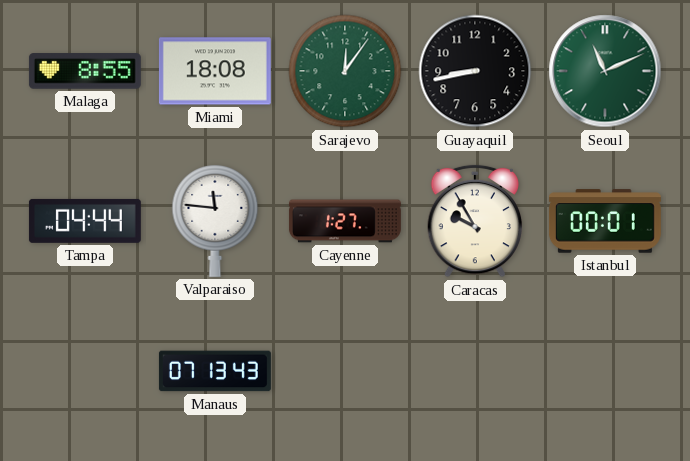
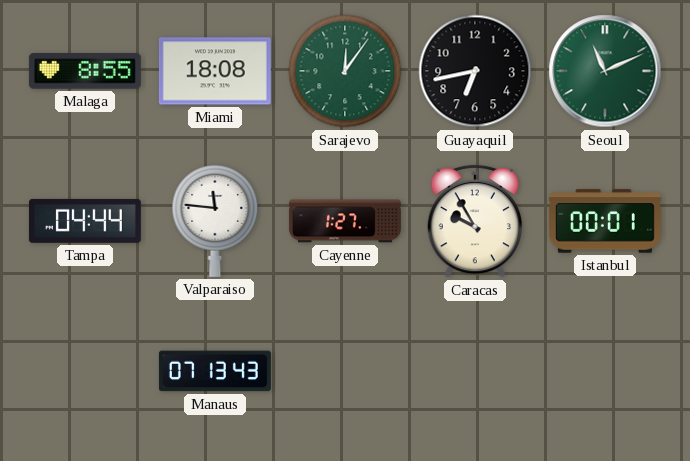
Guayaquil: 8:43 -> 6:43 (475, 71)
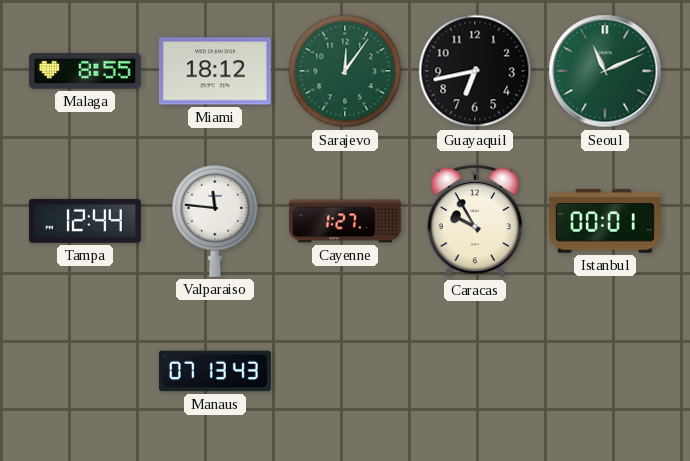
Miami: 18:08 -> 18:12 (215, 71)
Tampa: 04:44 -> 12:44 (85, 221)
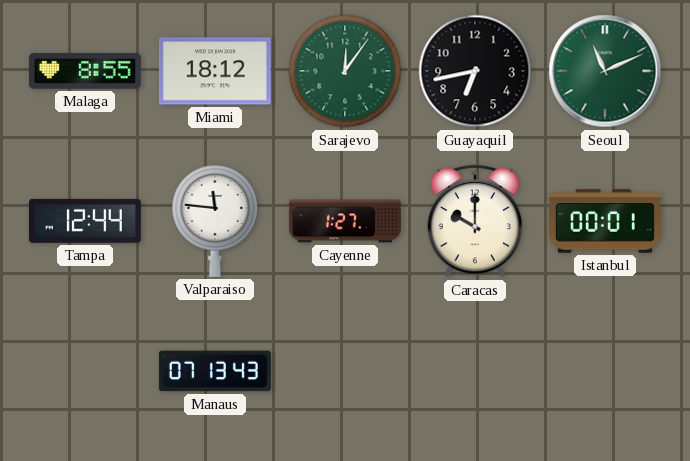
Caracas: 9:55 -> 10:00 (475, 221)
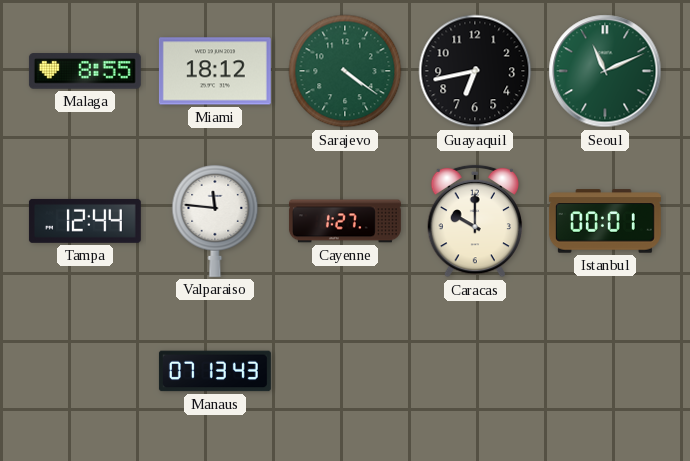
Sarajevo: 12:06 -> 4:21 (345, 71)
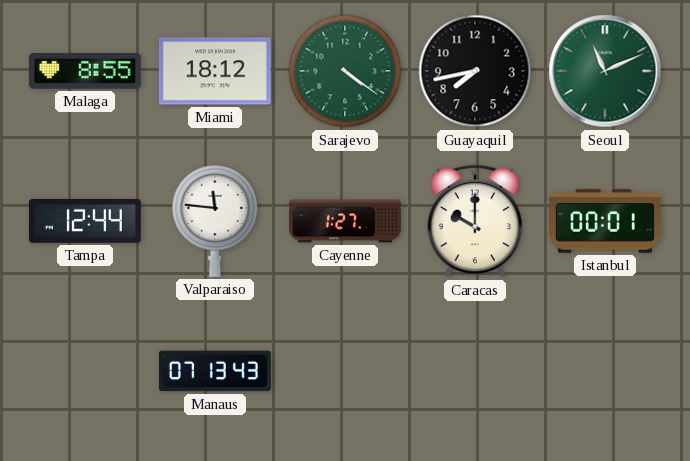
Guayaquil: 6:43 -> 7:43 (475, 71)
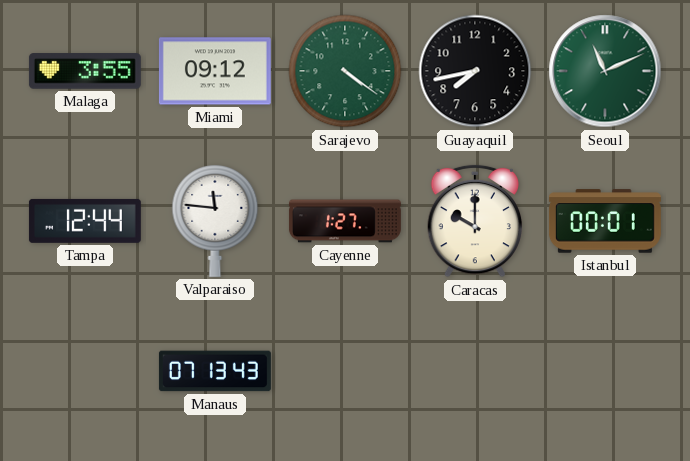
Malaga: 8:55 -> 3:55 (85, 71)
Miami: 18:12 -> 09:12 (215, 71)
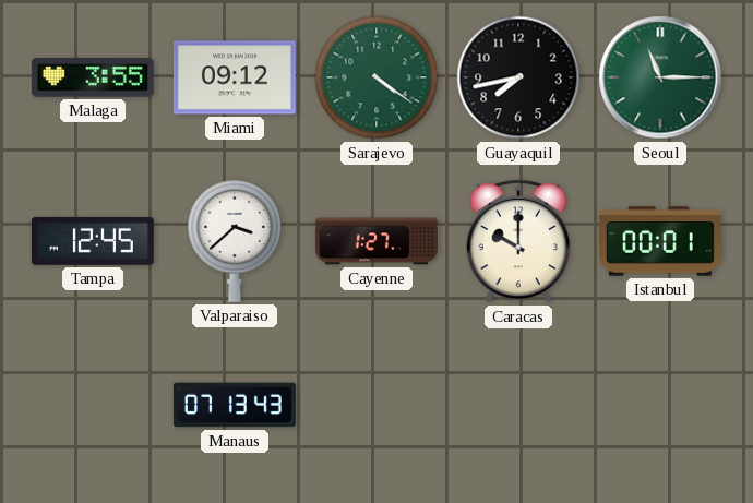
Seoul: 11:11 -> 11:15 (660, 77)
Tampa: 12:44 -> 12:45 (93, 241)
Valparaiso: 11:46 -> 3:38 (235, 240)
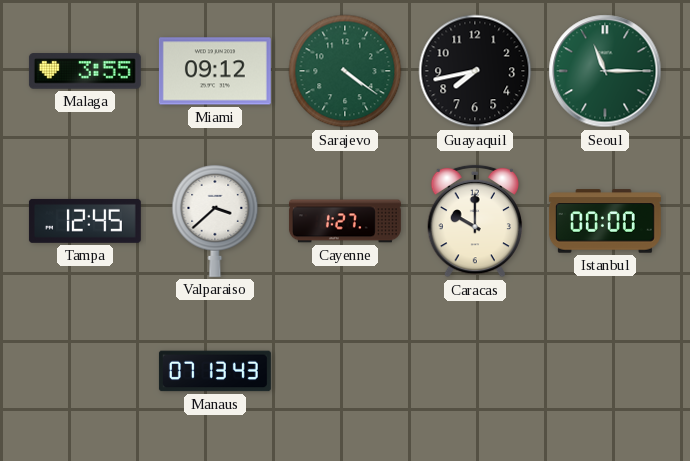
Istanbul: 00:01 -> 00:00 (605, 221)
